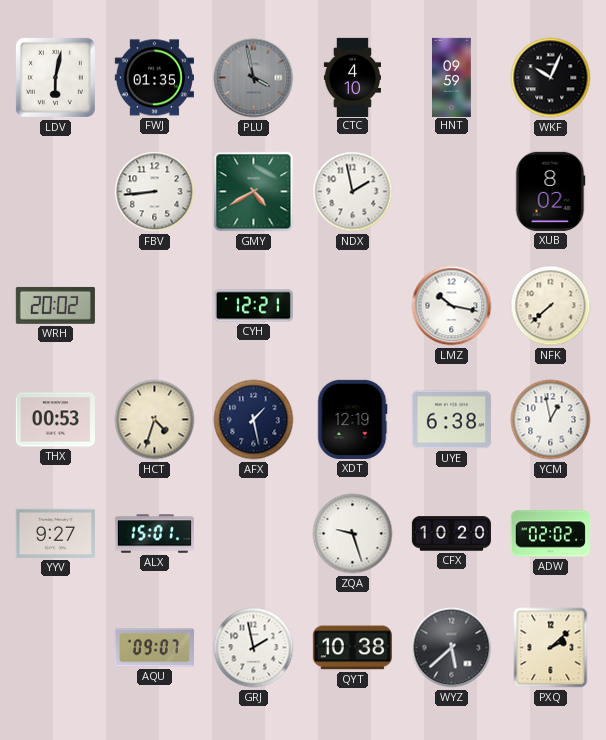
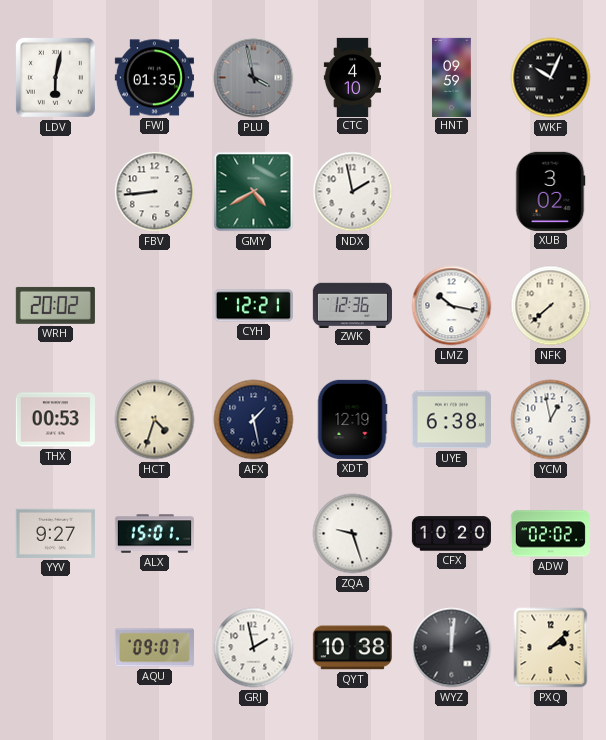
XUB: 8:02 -> 3:02 (550, 191)
ZWK: none -> 12:36 (352, 305)
WYZ: 5:38 -> 12:01 (452, 648)
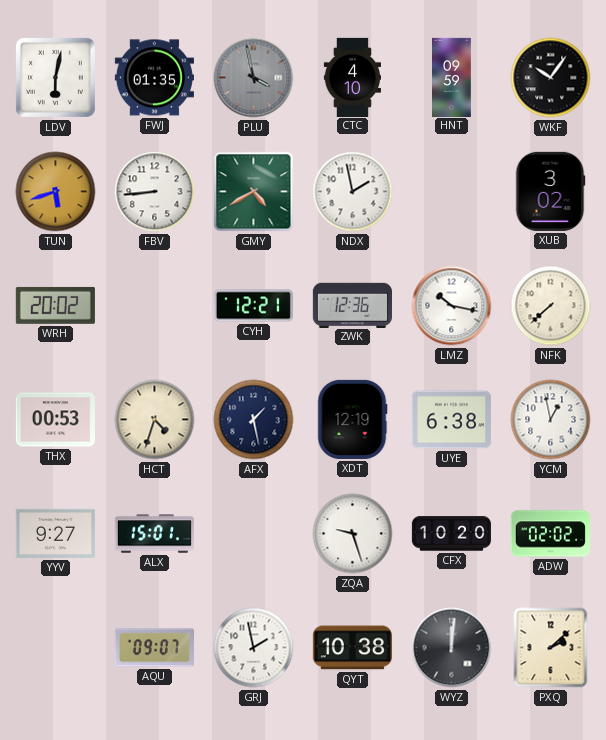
WKF: 10:04 -> 10:06 (551, 78)
TUN: none -> 5:42 (56, 192)
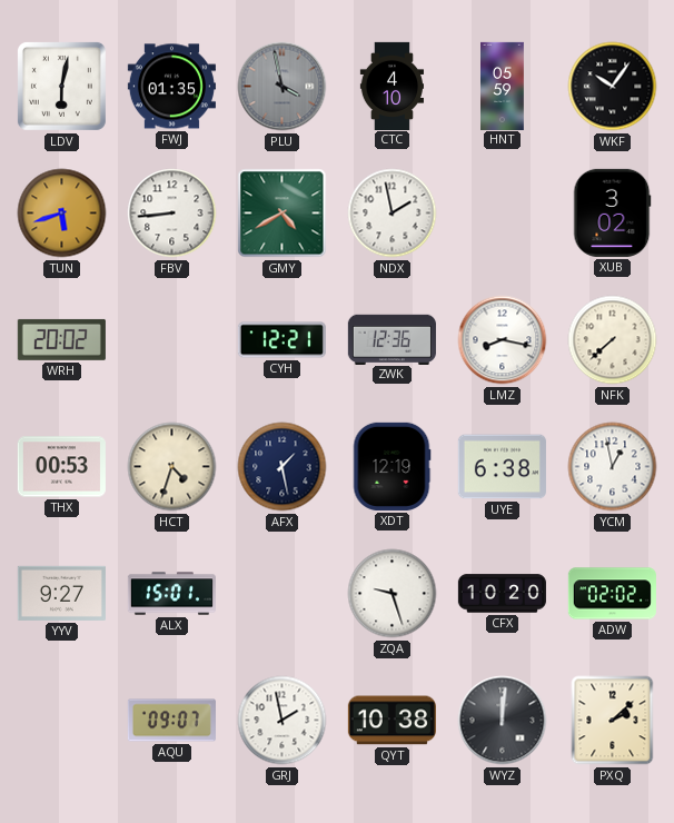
HNT: 09:59 -> 05:59 (503, 86)
LMZ: 10:17 -> 8:17 (503, 340)
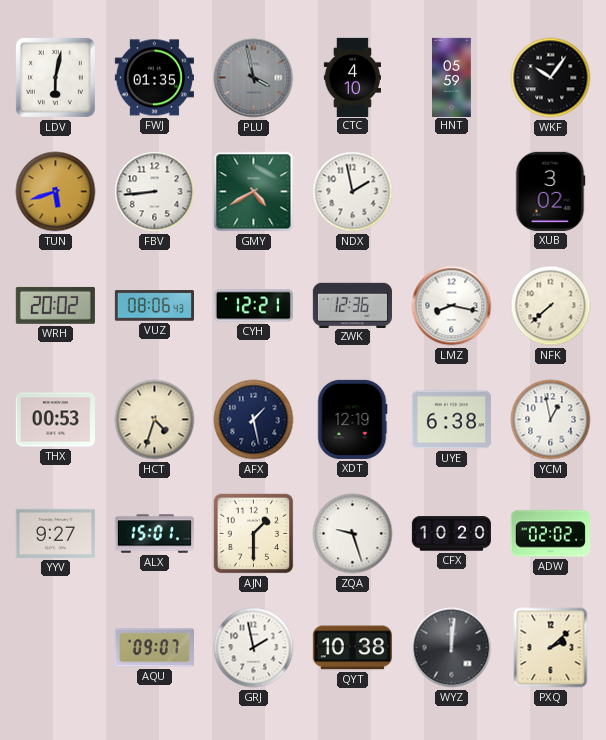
VUZ: none -> 08:06 (154, 306)
AJN: none -> 1:30 (254, 534)
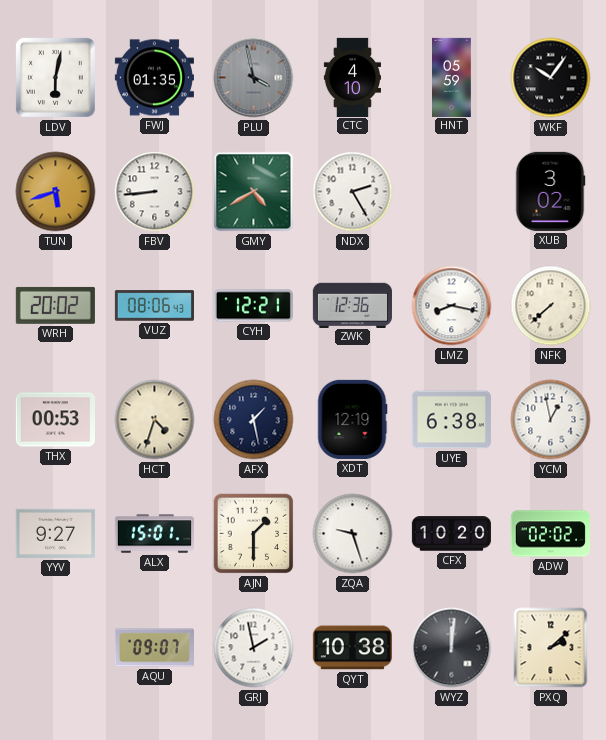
NDX: 1:58 -> 2:25 (353, 192)
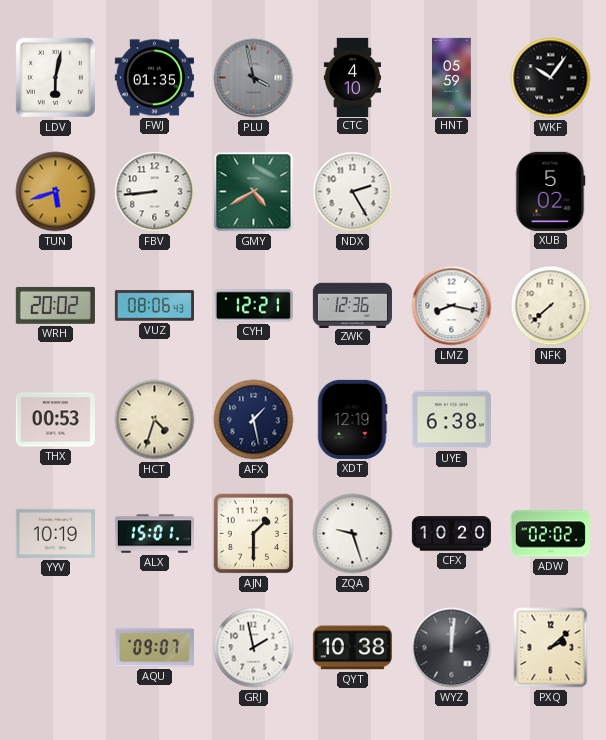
XUB: 3:02 -> 5:02 (550, 191)
YCM: 12:58 -> none (551, 420)
YYV: 9:27 -> 10:19 (55, 533)
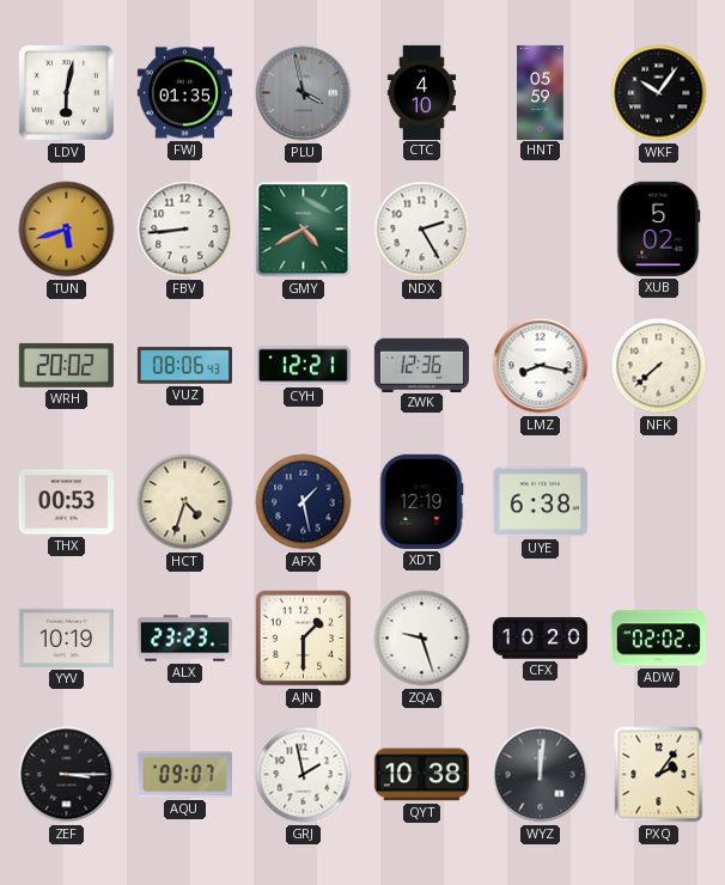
ALX: 15:01 -> 23:23 (184, 639)
ZEF: none -> 3:15 (67, 775)
PXQ: 2:08 -> 2:06 (659, 775)
